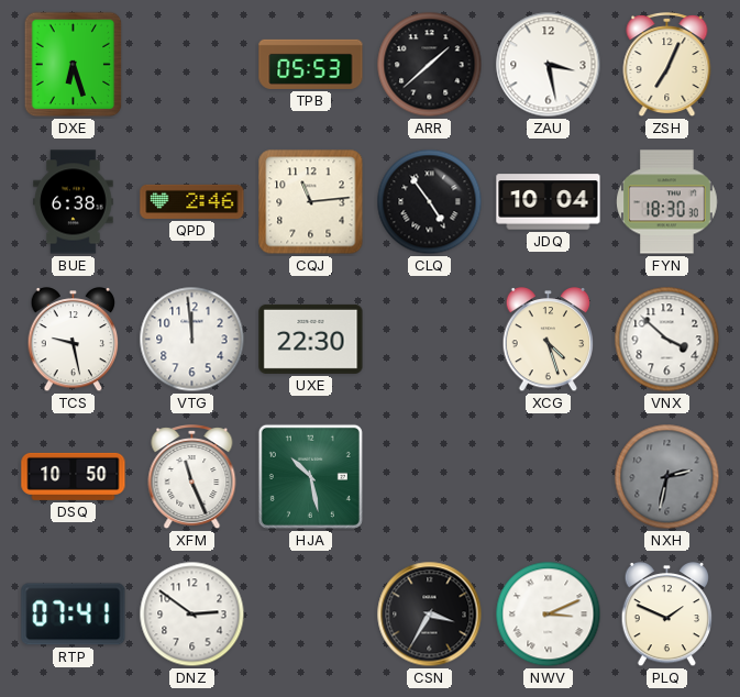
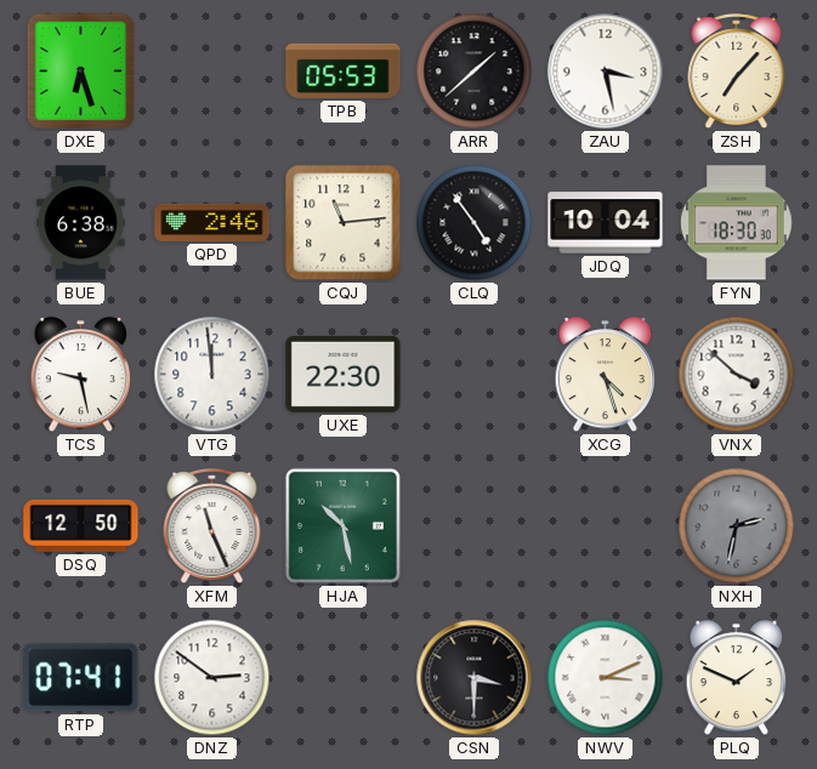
ZSH: 7:04 -> 7:07 (737, 73)
DSQ: 10:50 -> 12:50 (81, 525)
CSN: 3:35 -> 3:30 (475, 678)
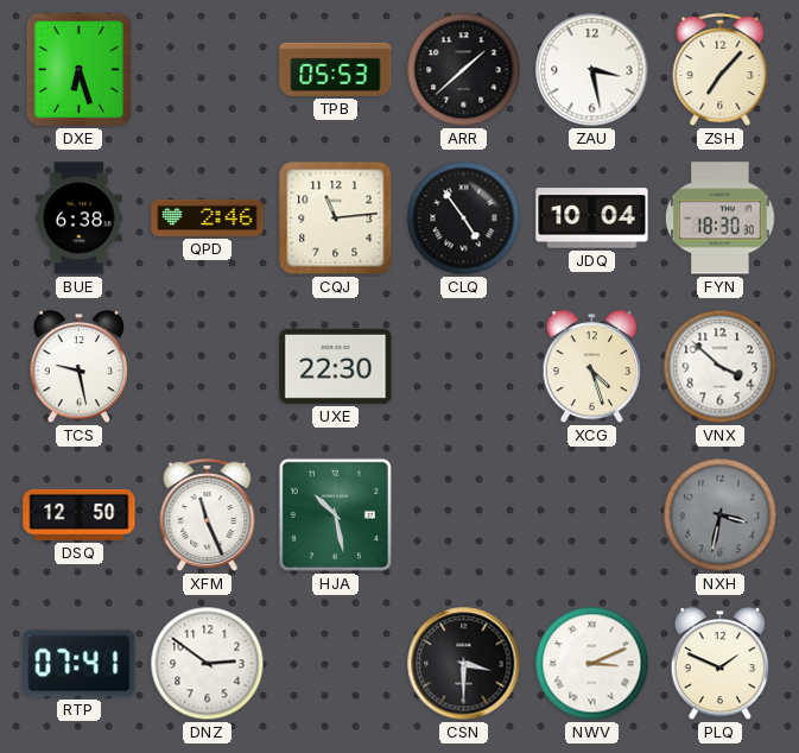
VTG: 11:59 -> none (212, 375)
NXH: 2:32 -> 3:32 (721, 515)
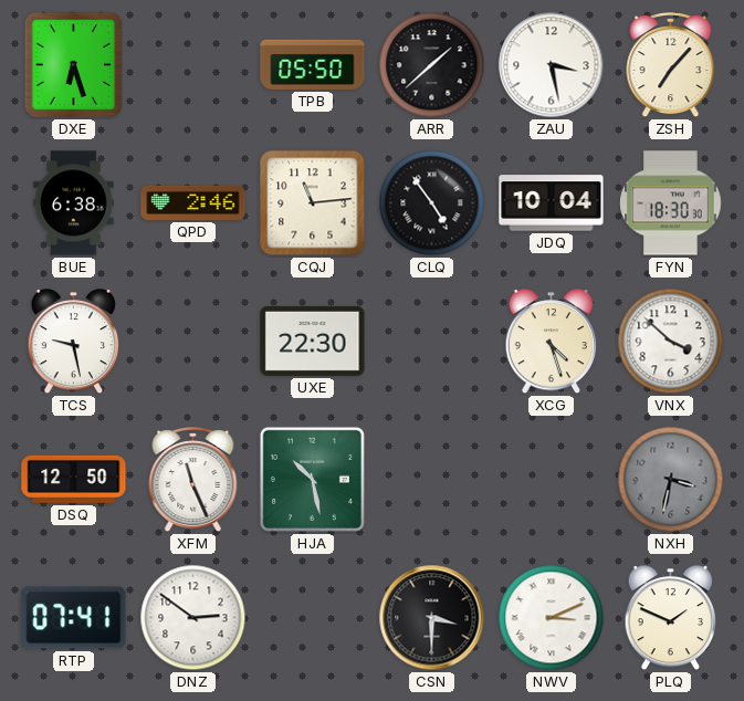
TPB: 05:53 -> 05:50 (313, 64)
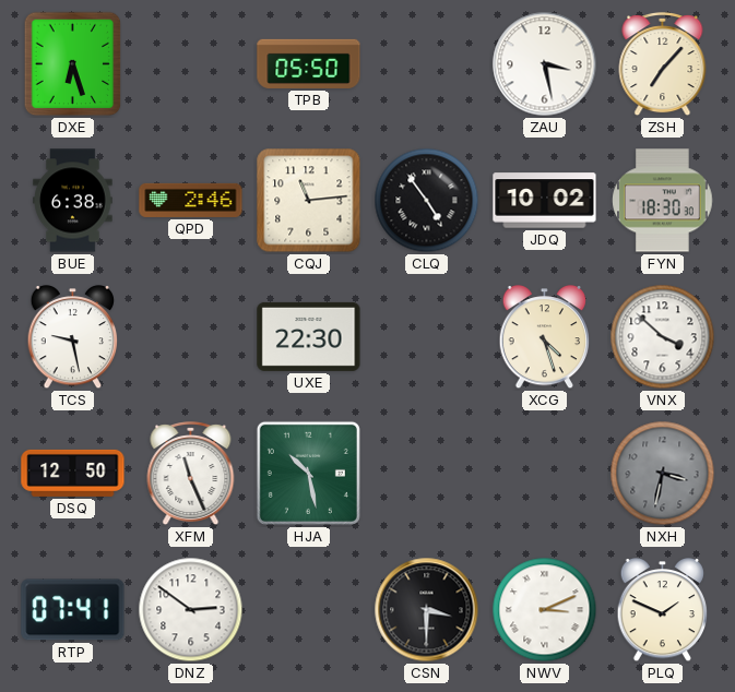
ARR: 1:38 -> none (432, 65)
JDQ: 10:04 -> 10:02 (545, 201)
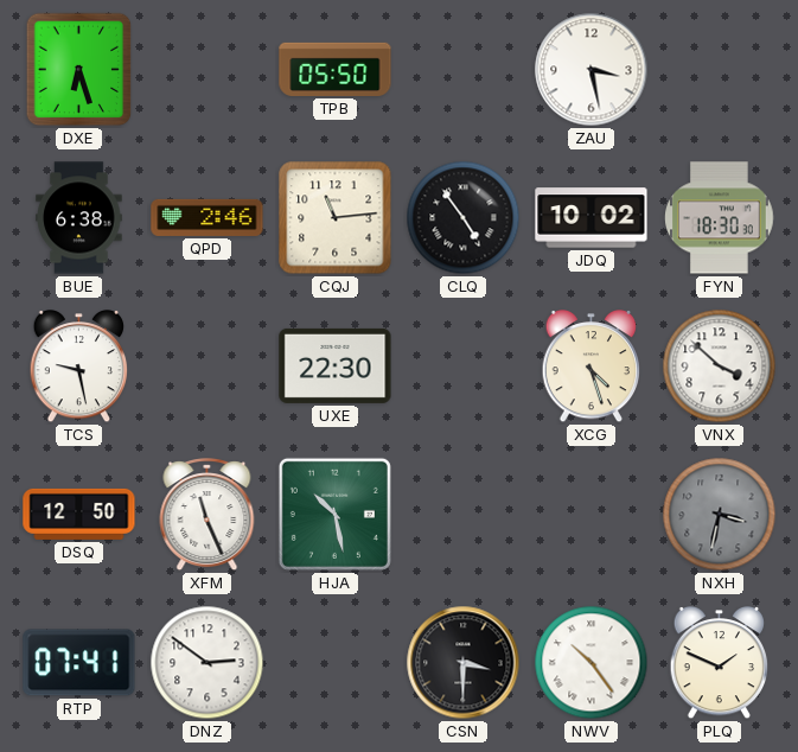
ZSH: 7:07 -> none (663, 65)
NWV: 3:11 -> 10:24 (592, 663)
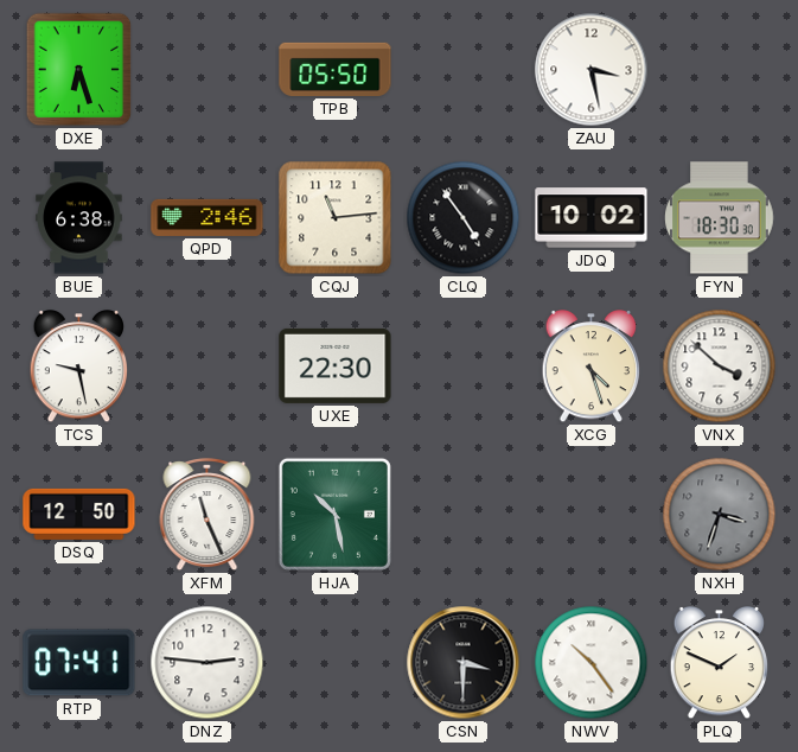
NXH: 3:32 -> 3:33 (720, 515)
DNZ: 2:51 -> 2:46 (208, 663)
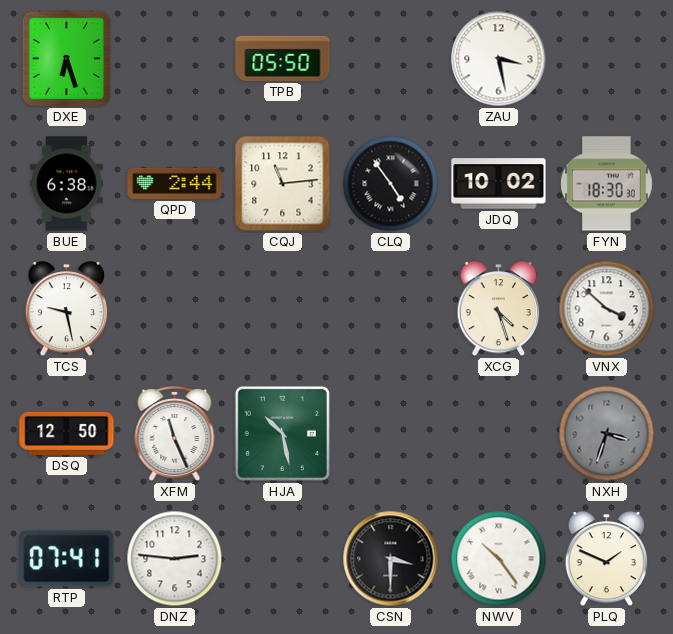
QPD: 2:46 -> 2:44 (175, 183)
UXE: 22:30 -> none (336, 365)
